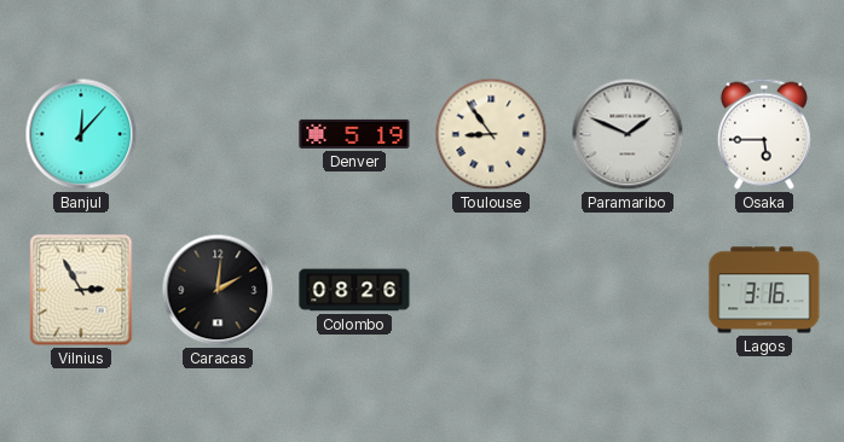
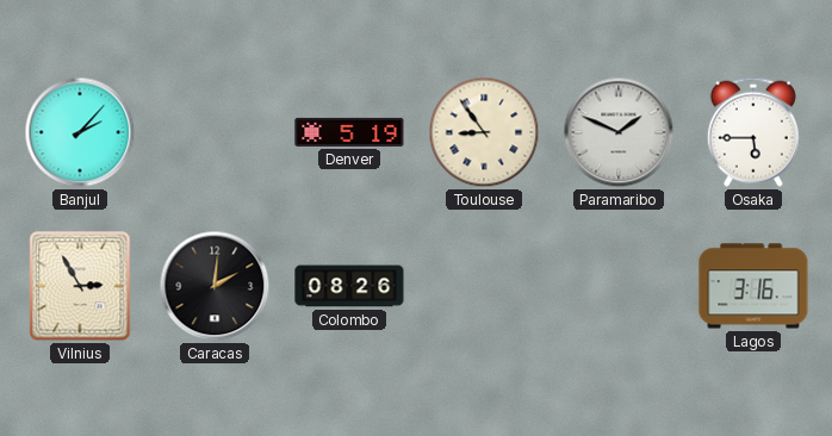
Banjul: 12:07 -> 2:07 (80, 132)
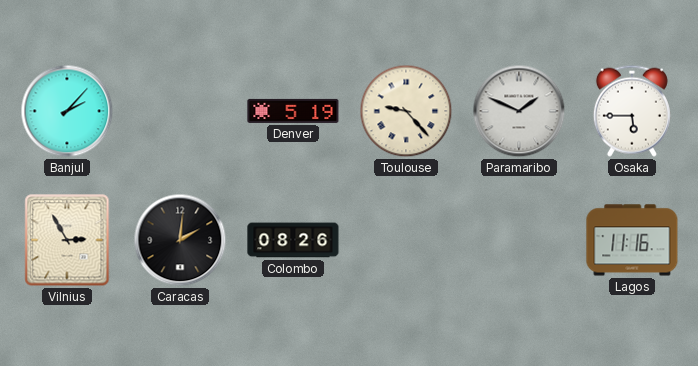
Toulouse: 8:54 -> 9:23 (406, 111)
Lagos: 3:16 -> 11:16 (632, 240)
